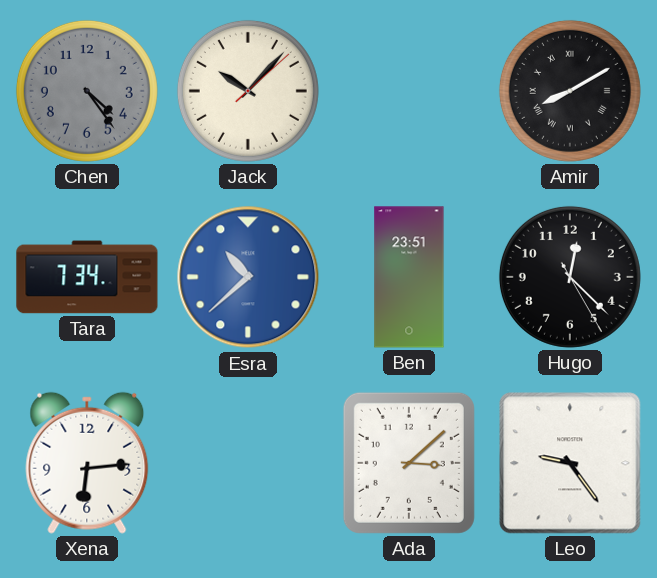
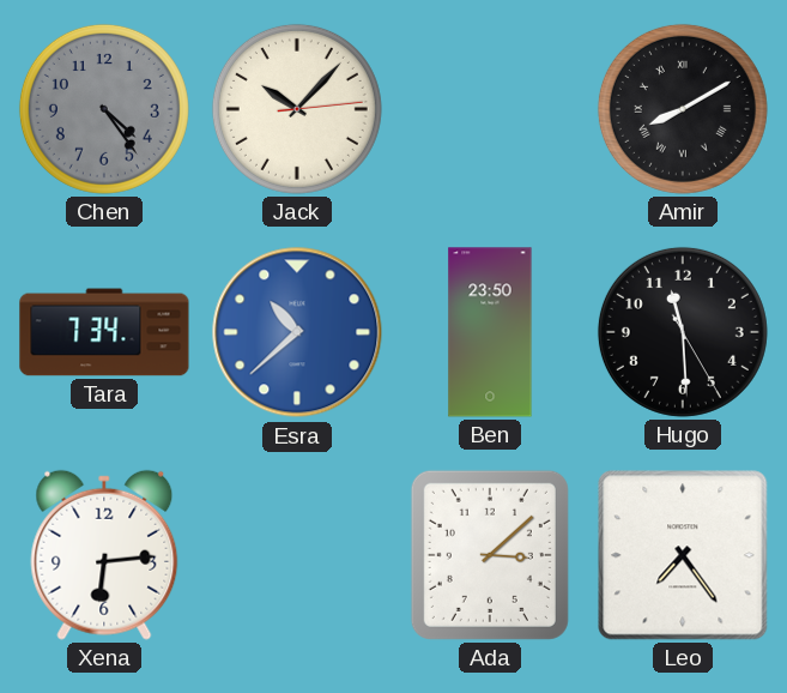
Jack: 10:07:08 -> 10:07:14 (297, 109)
Ben: 23:51 -> 23:50 (490, 332)
Hugo: 12:22 -> 11:29 (683, 332)
Leo: 9:24 -> 7:24 (683, 555)
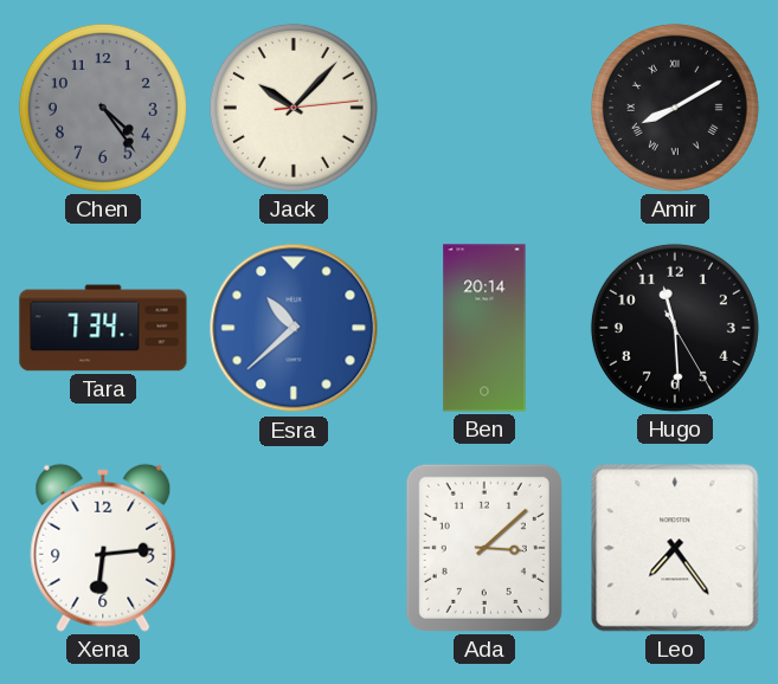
Ben: 23:50 -> 20:14 (484, 328)
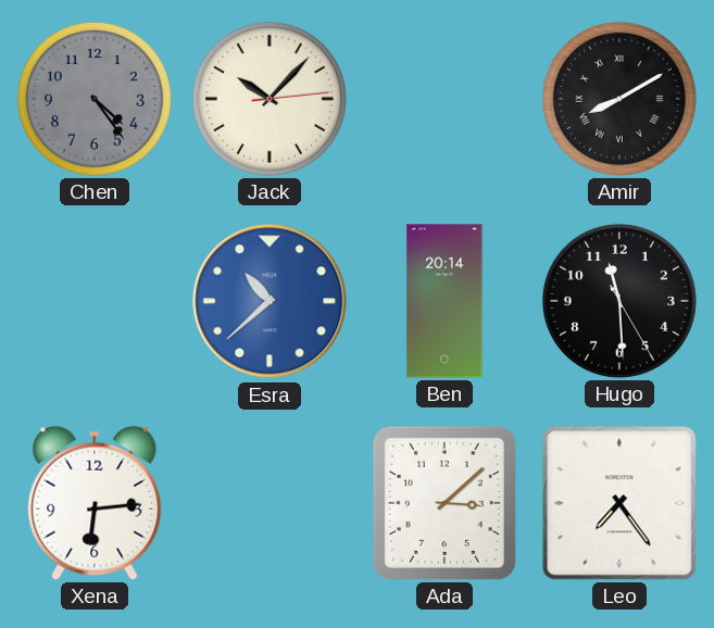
Tara: 7:34 -> none (103, 328)
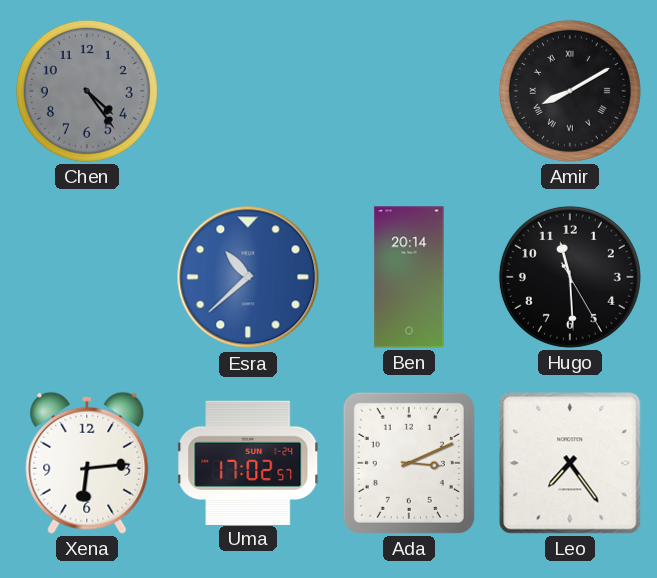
Jack: 10:07 -> none (270, 99)
Uma: none -> 17:02 (249, 462)
Ada: 3:08 -> 3:11 (409, 463)
